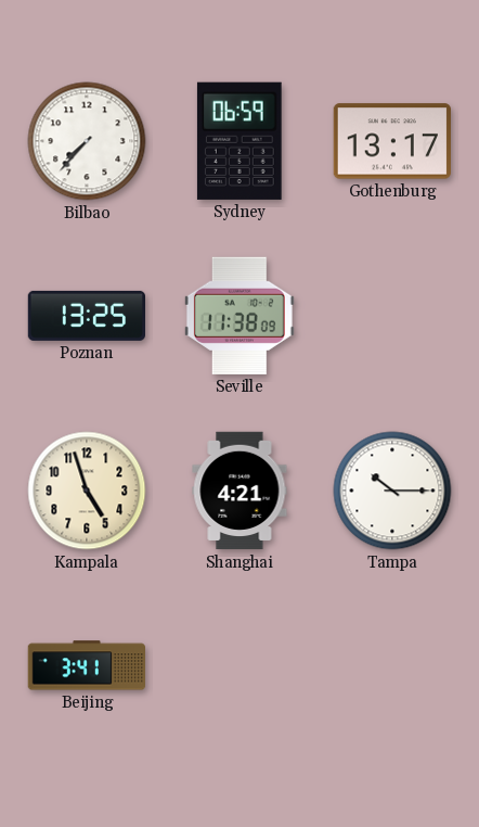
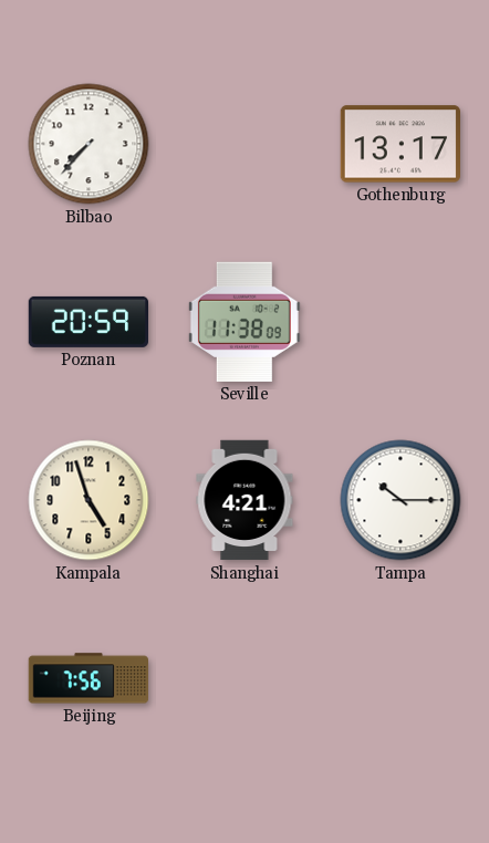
Sydney: 06:59 -> none (239, 141)
Poznan: 13:25 -> 20:59 (87, 322)
Beijing: 3:41 -> 7:56 (87, 678)
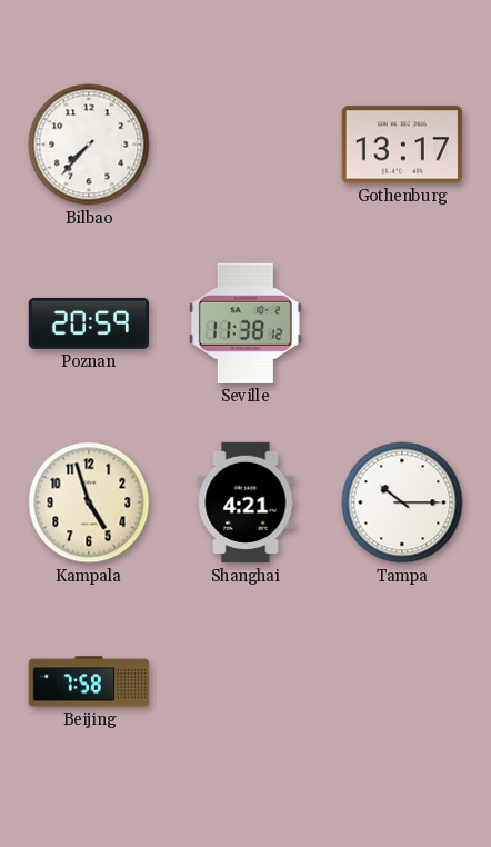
Seville: 11:38:09 -> 11:38:12 (245, 323)
Beijing: 7:56 -> 7:58 (88, 681)
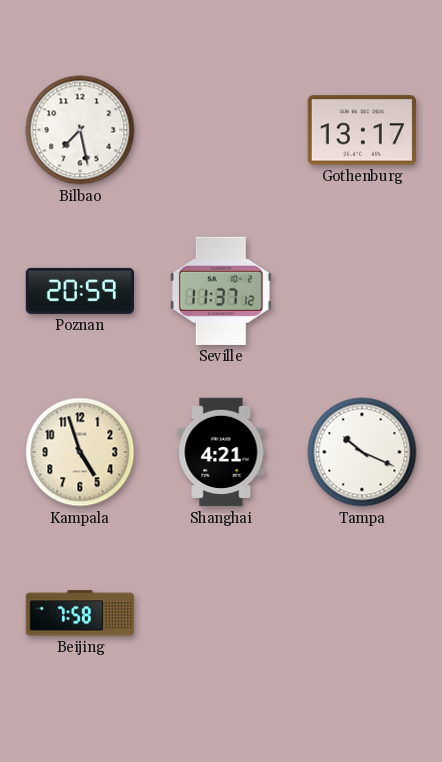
Bilbao: 7:37 -> 7:28 (80, 130)
Seville: 11:38 -> 11:37 (221, 291)
Tampa: 10:15 -> 10:19 (362, 452)
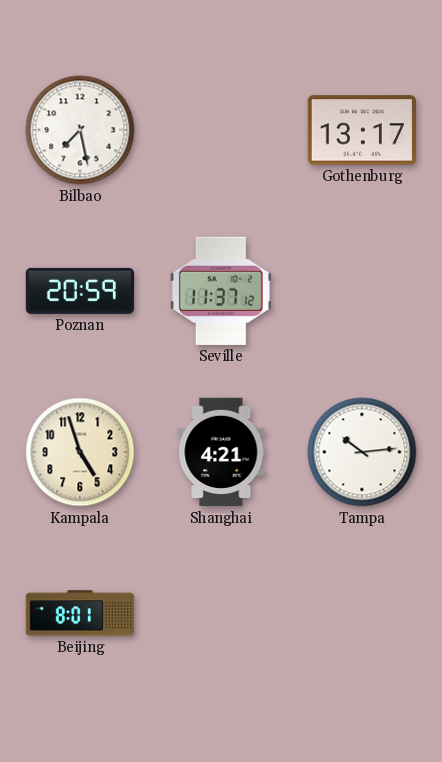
Tampa: 10:19 -> 10:14 (362, 452)
Beijing: 7:58 -> 8:01 (79, 613)
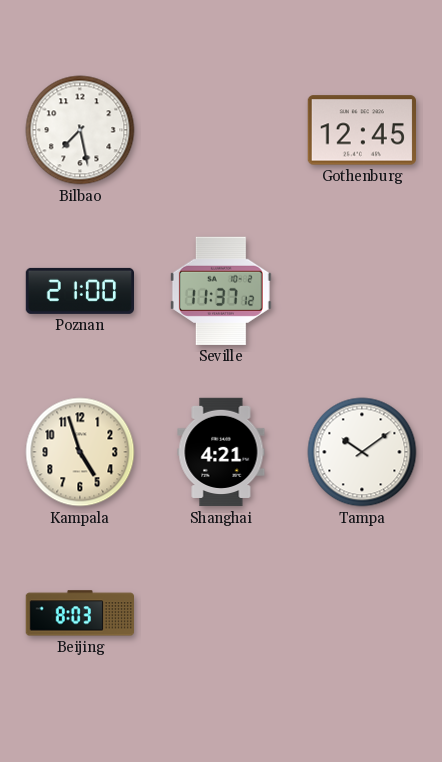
Gothenburg: 13:17 -> 12:45 (361, 130)
Poznan: 20:59 -> 21:00 (79, 291)
Tampa: 10:14 -> 10:09 (362, 452)
Beijing: 8:01 -> 8:03 (79, 613)
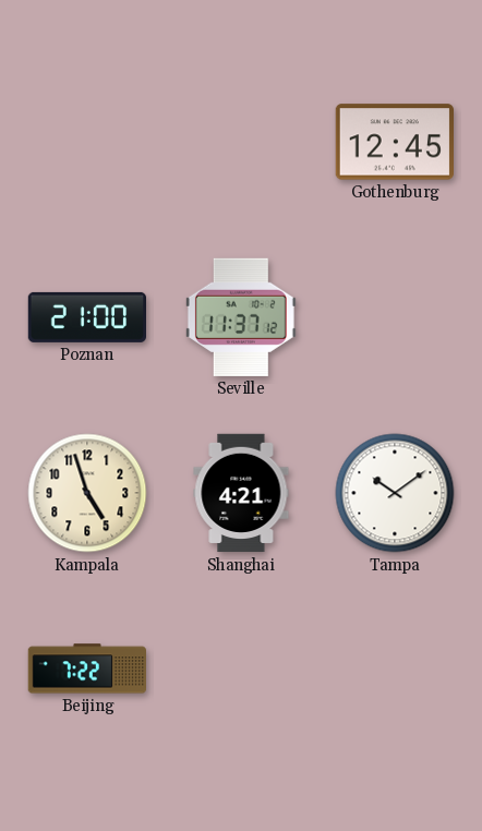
Bilbao: 7:28 -> none (80, 130)
Beijing: 8:03 -> 7:22 (86, 669)
